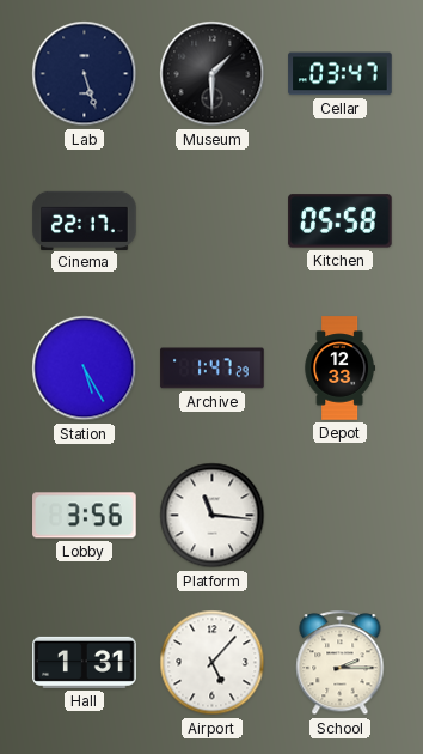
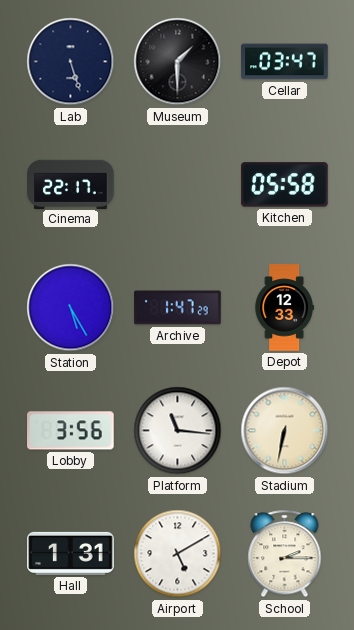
Stadium: none -> 6:32 (285, 431)
Airport: 5:07 -> 5:10 (178, 554)
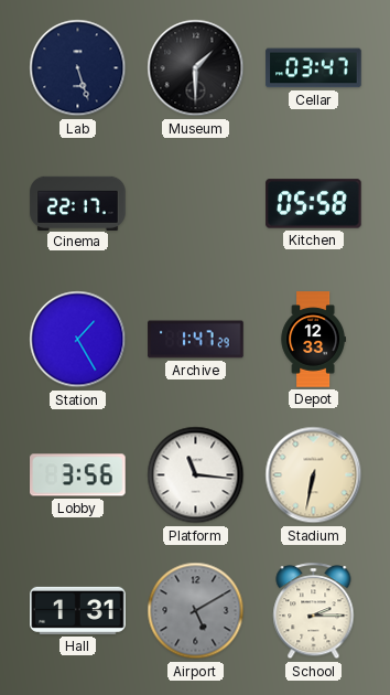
Station: 5:25 -> 1:25 (78, 340)
Airport dial: white -> grey (196, 611)
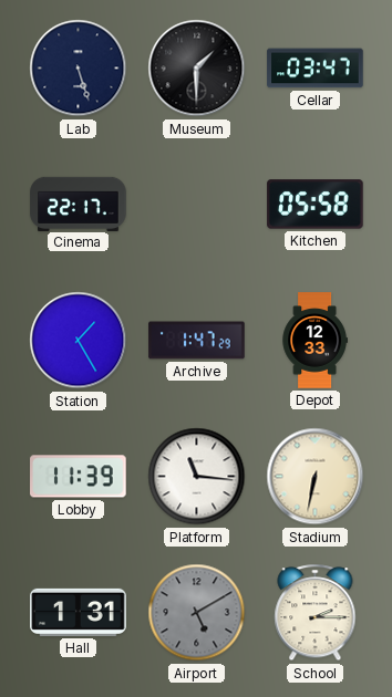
Lobby: 3:56 -> 11:39 (79, 477)
